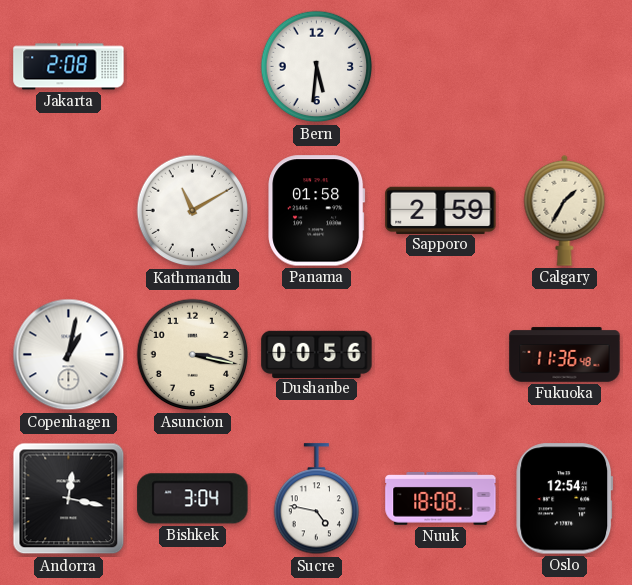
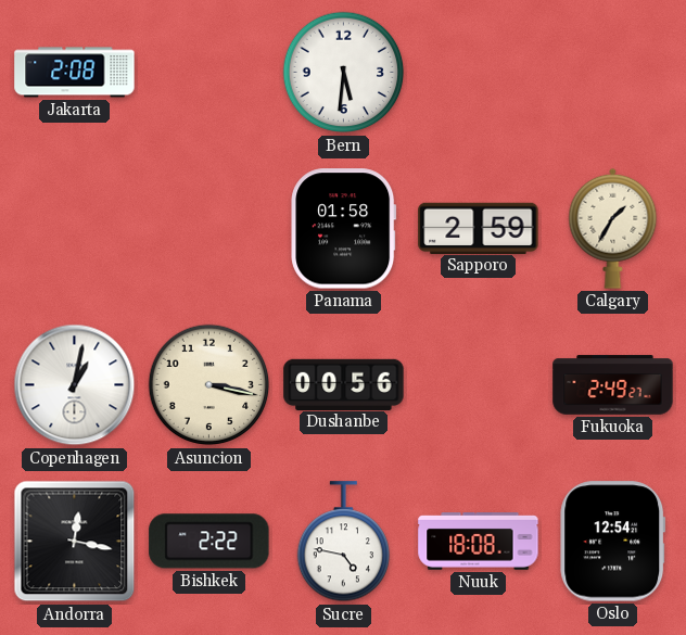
Kathmandu: 11:10 -> none (193, 211)
Fukuoka: 11:36 -> 2:49 (613, 385)
Bishkek: 3:04 -> 2:22 (209, 542)
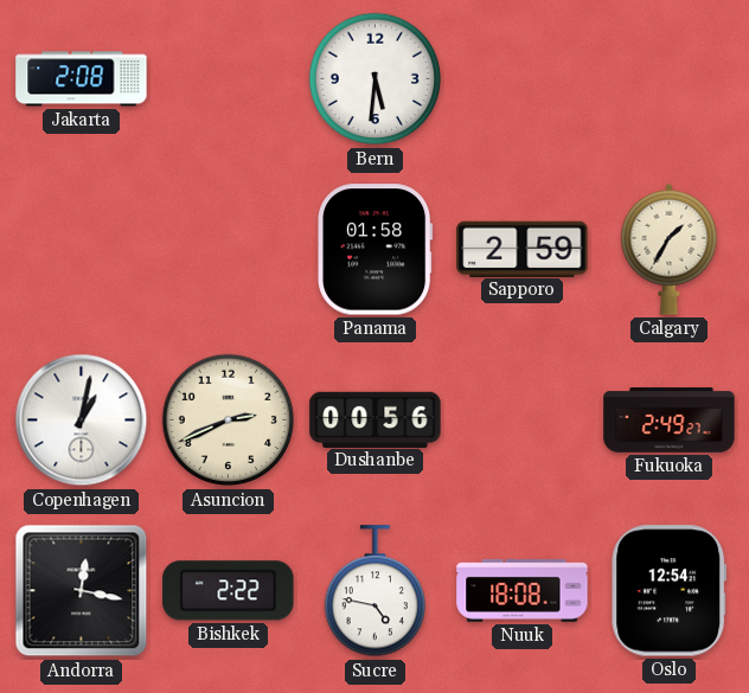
Asuncion: 3:17 -> 2:41 (229, 421)
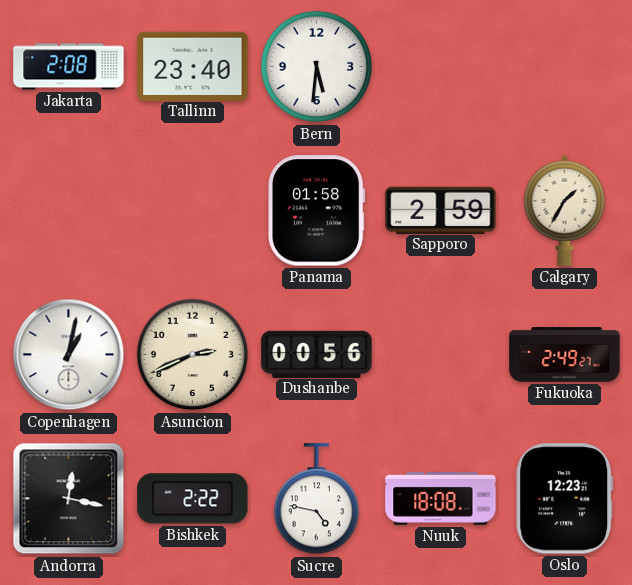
Tallinn: none -> 23:40 (193, 66)
Oslo: 12:54 -> 12:23 (565, 499)
